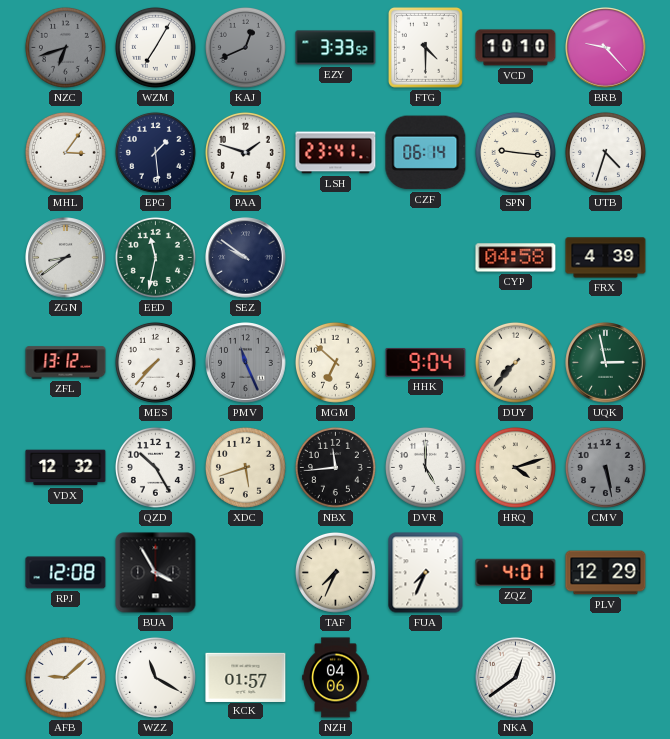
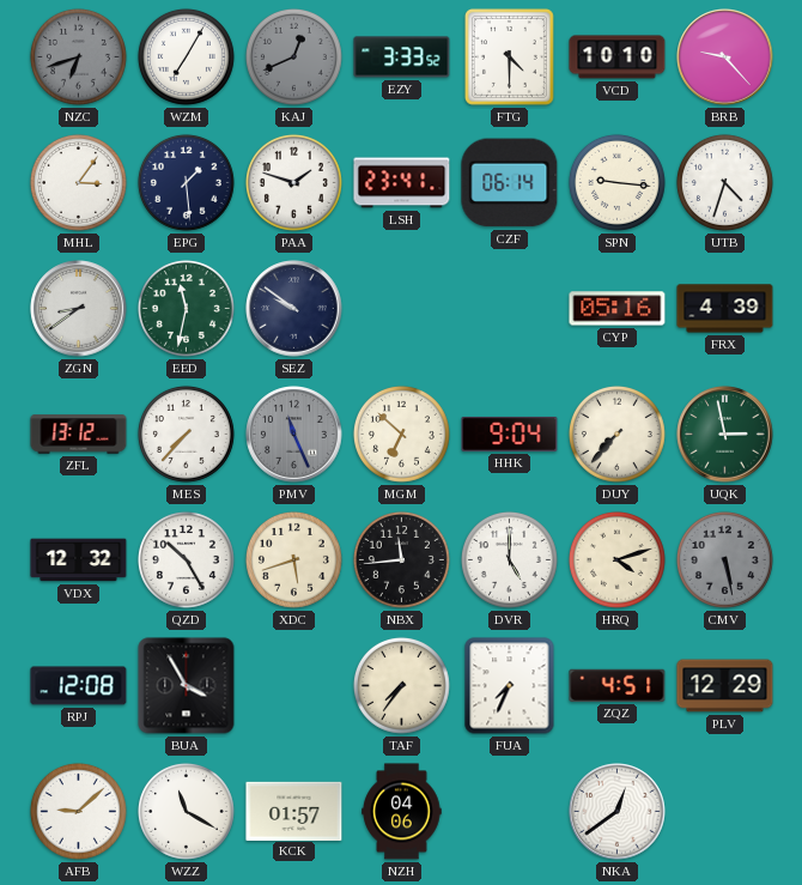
CYP: 04:58 -> 05:16 (618, 309)
TAF: 7:34 -> 7:36 (401, 685)
ZQZ: 4:01 -> 4:51 (618, 685)
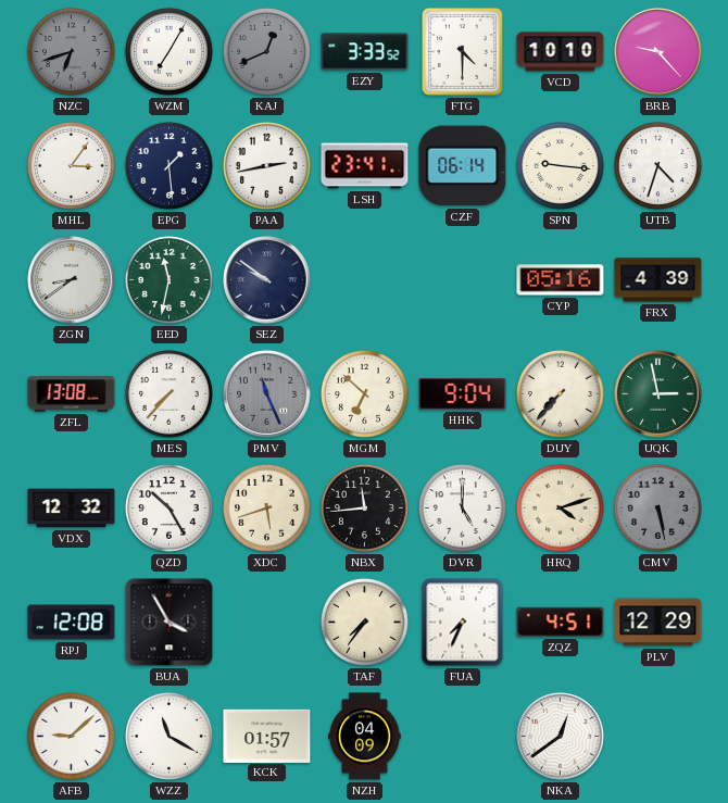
PAA: 1:48 -> 2:43 (266, 165)
ZFL: 13:12 -> 13:08 (72, 394)
NZH: 04:06 -> 04:09 (365, 737)
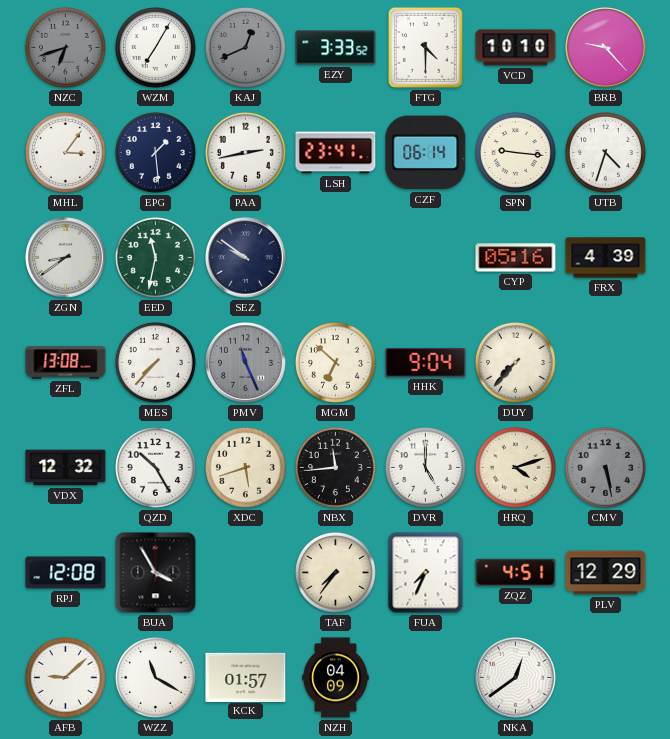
UQK: 2:58 -> none (658, 394)
